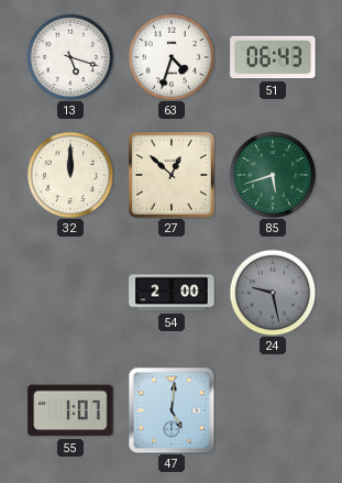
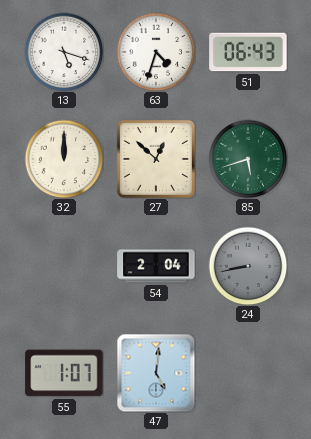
54: 2:00 -> 2:04 (156, 266)
24: 9:28 -> 8:43 (248, 266)
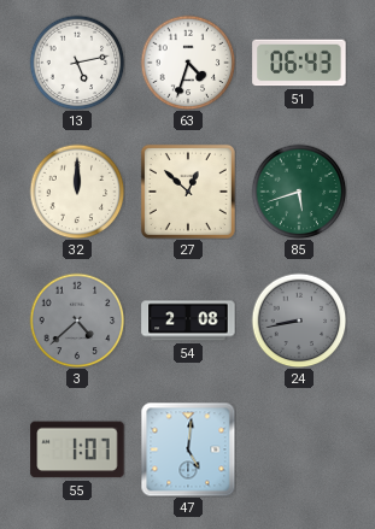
13: 5:18 -> 5:13 (77, 63)
3: none -> 4:38 (77, 321)
54: 2:04 -> 2:08 (188, 321)
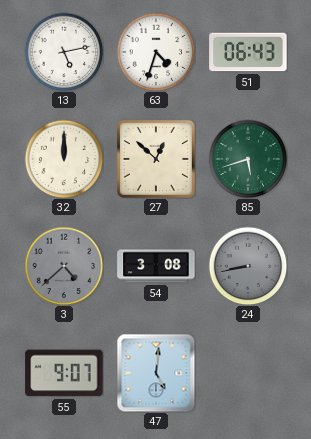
54: 2:08 -> 3:08 (156, 266)
55: 1:07 -> 9:07 (64, 373)
